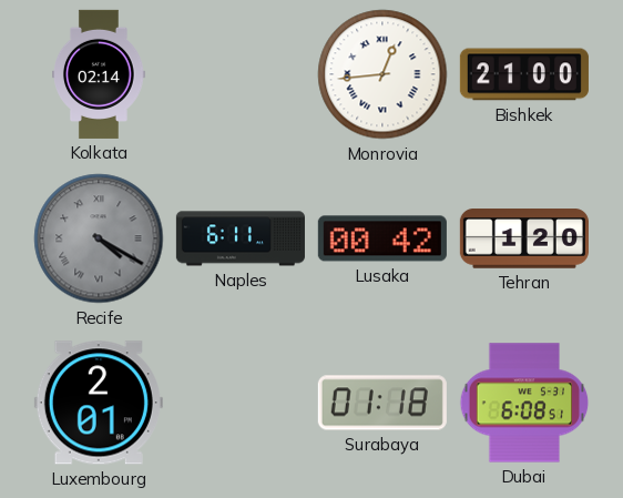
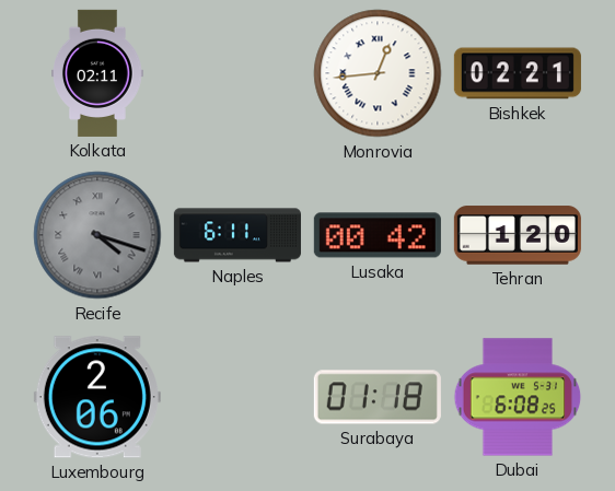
Kolkata: 02:14 -> 02:11 (98, 73)
Bishkek: 21:00 -> 02:21 (518, 73)
Recife: 4:20 -> 4:18 (97, 235)
Luxembourg: 2:01 -> 2:06 (97, 397)
Dubai: 6:08:51 -> 6:08:25 (518, 397)
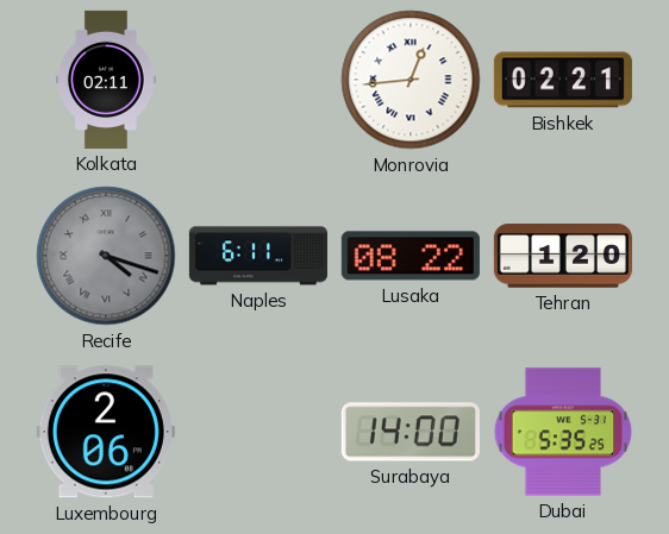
Lusaka: 00:42 -> 08:22 (411, 256)
Surabaya: 01:18 -> 14:00 (411, 432)
Dubai: 6:08 -> 5:35 (563, 432)
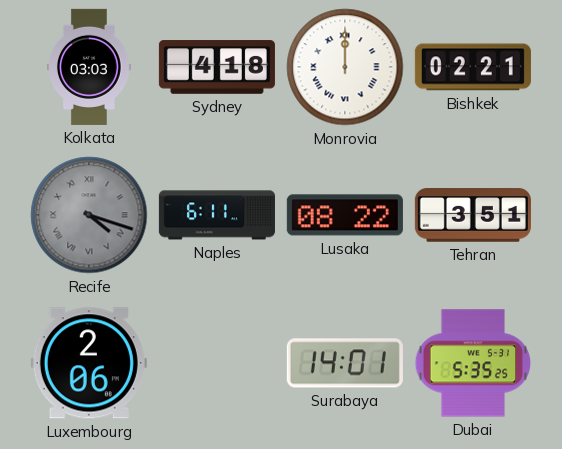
Kolkata: 02:11 -> 03:03 (90, 67)
Sydney: none -> 4:18 (217, 67)
Monrovia: 12:44 -> 12:00 (345, 67)
Tehran: 1:20 -> 3:51 (473, 215)
Surabaya: 14:00 -> 14:01 (345, 363)
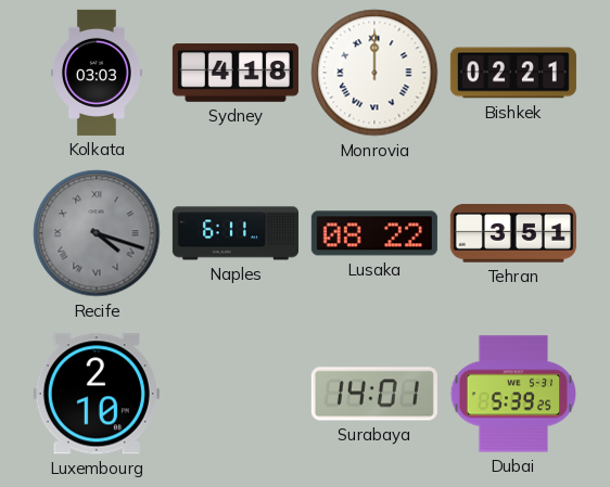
Luxembourg: 2:06 -> 2:10 (97, 394)
Dubai: 5:35 -> 5:39 (513, 394)
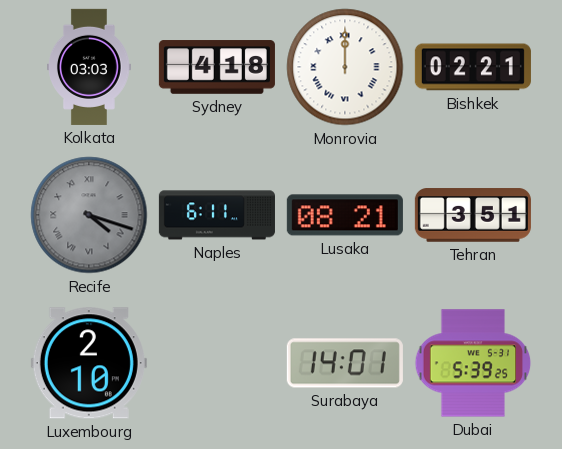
Lusaka: 08:22 -> 08:21 (345, 215)
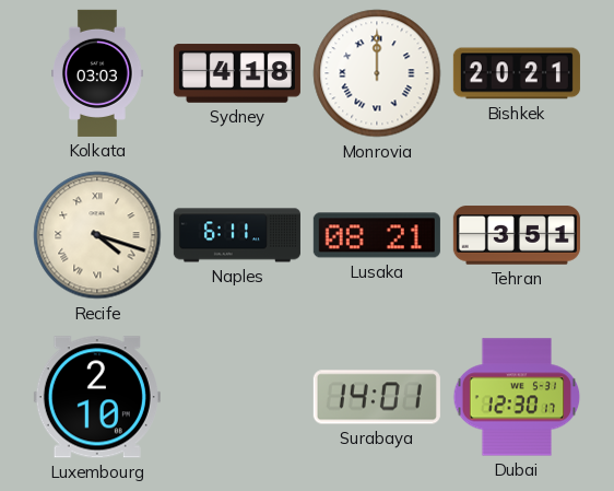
Bishkek: 02:21 -> 20:21 (517, 73)
Recife dial: grey -> cream (97, 235)
Dubai: 5:39 -> 12:30 (517, 397)
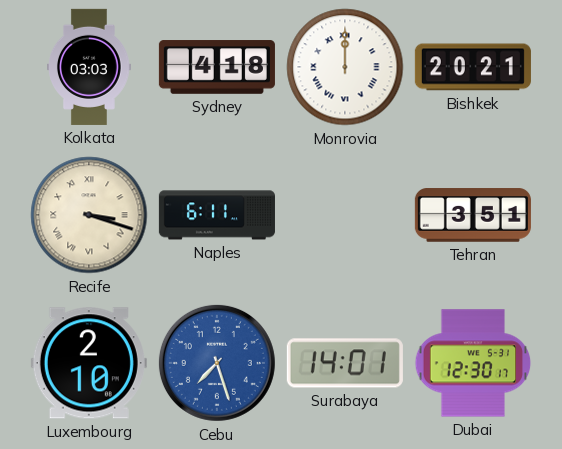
Recife: 4:18 -> 3:18 (89, 215)
Lusaka: 08:21 -> none (377, 235)
Cebu: none -> 7:27 (217, 363)
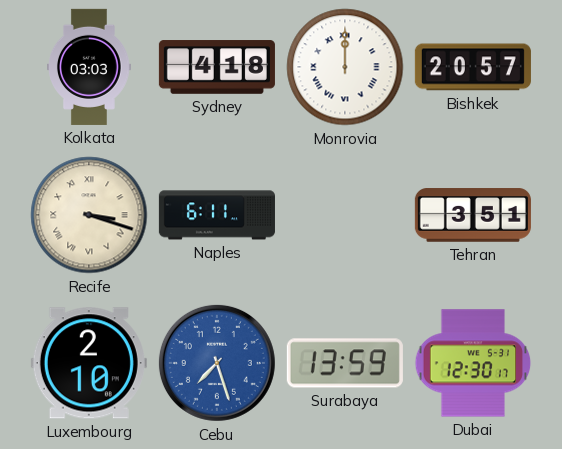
Bishkek: 20:21 -> 20:57 (473, 67)
Surabaya: 14:01 -> 13:59 (345, 363)
